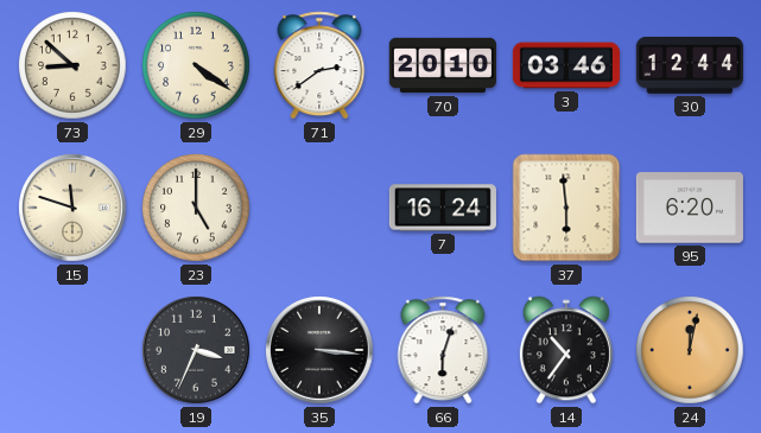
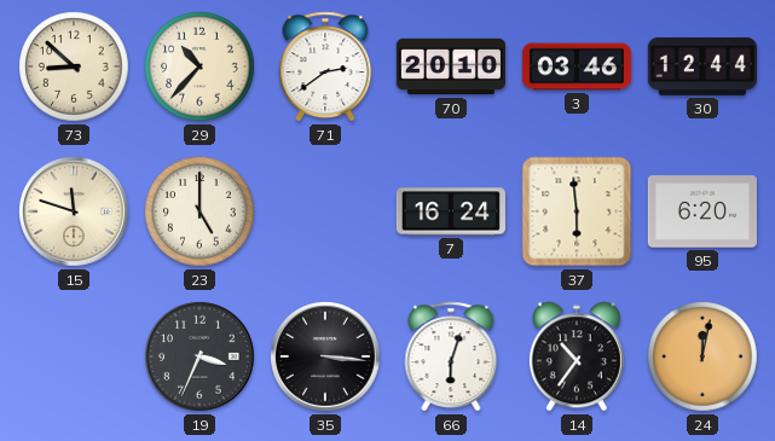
29: 4:21 -> 10:37 (199, 66)
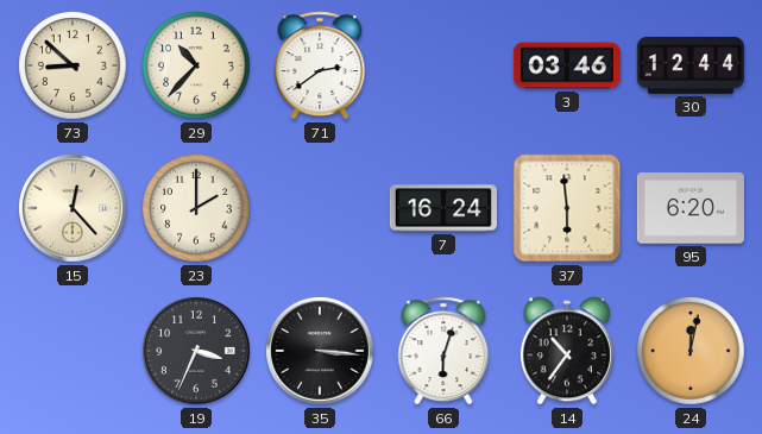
70: 20:10 -> none (451, 66)
15: 11:48 -> 12:23 (73, 208)
23: 5:00 -> 2:00 (196, 208)
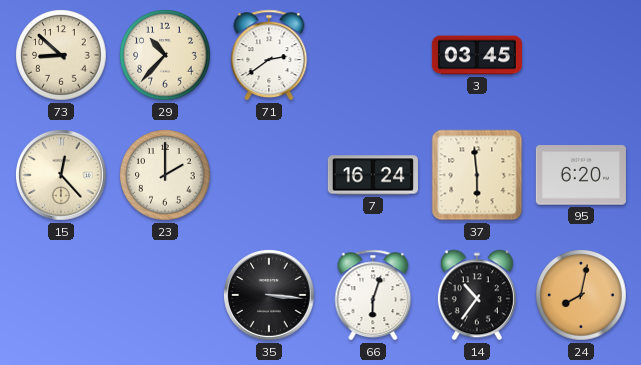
3: 03:46 -> 03:45 (477, 55)
30: 12:44 -> none (691, 65)
19: 3:34 -> none (196, 351)
24: 12:02 -> 8:02 (581, 295)
